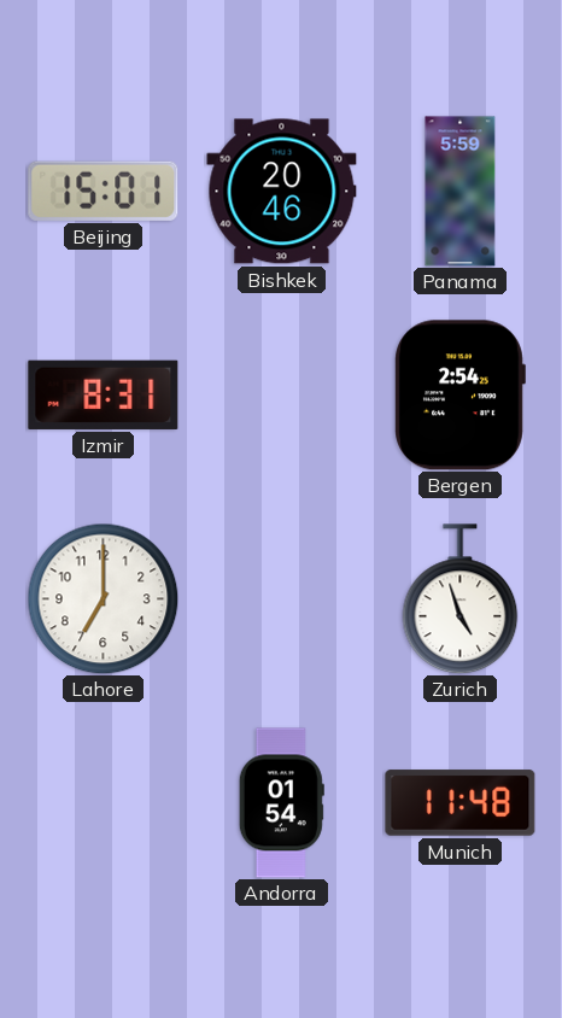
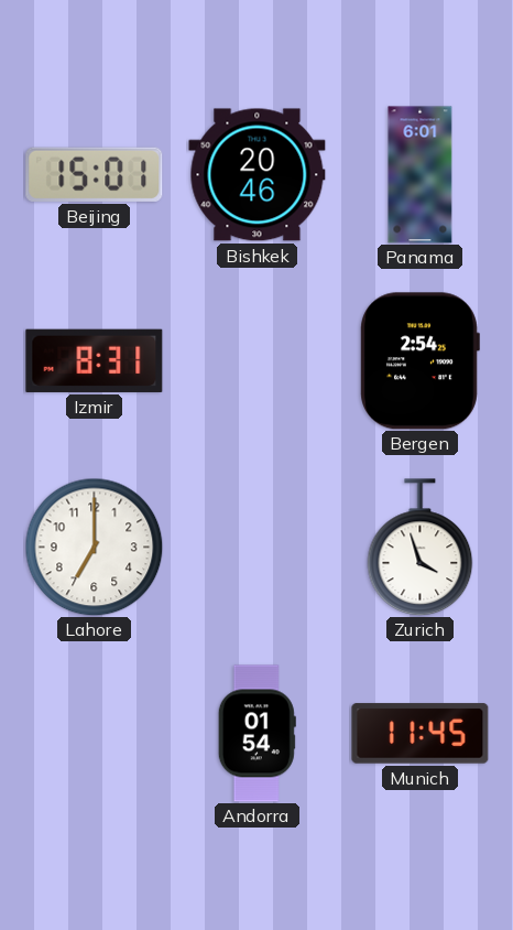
Panama: 5:59 -> 6:01 (421, 175)
Zurich: 4:57 -> 3:57 (421, 548)
Munich: 11:48 -> 11:45 (421, 734)
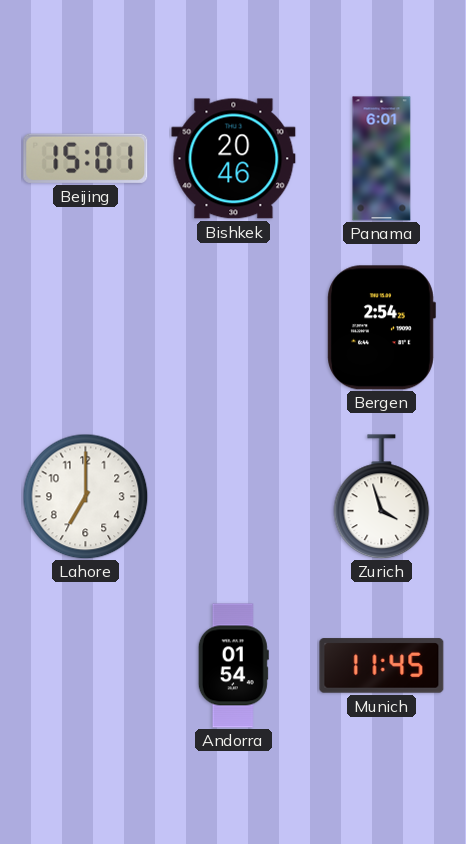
Izmir: 8:31 -> none (95, 360)
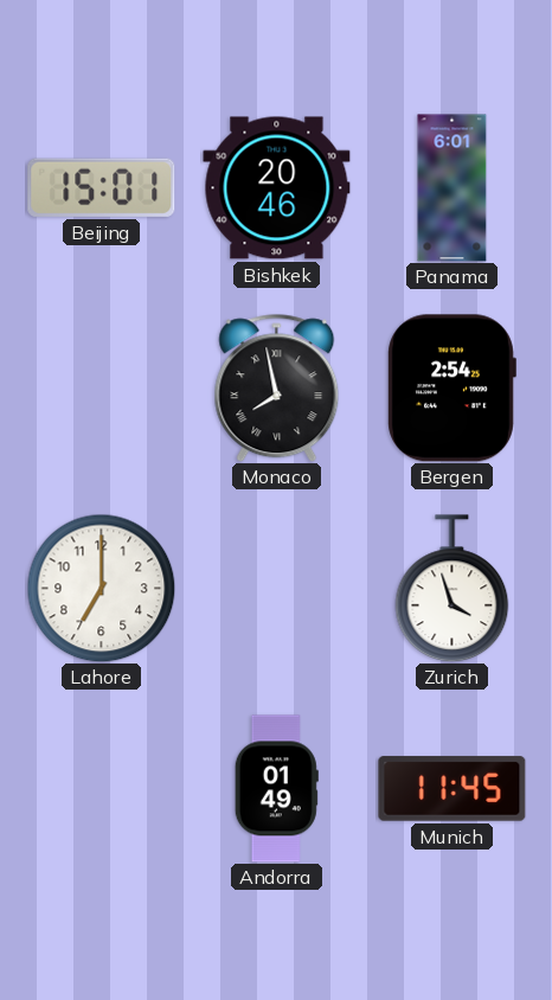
Monaco: none -> 7:58 (277, 389)
Andorra: 01:54 -> 01:49 (276, 789)
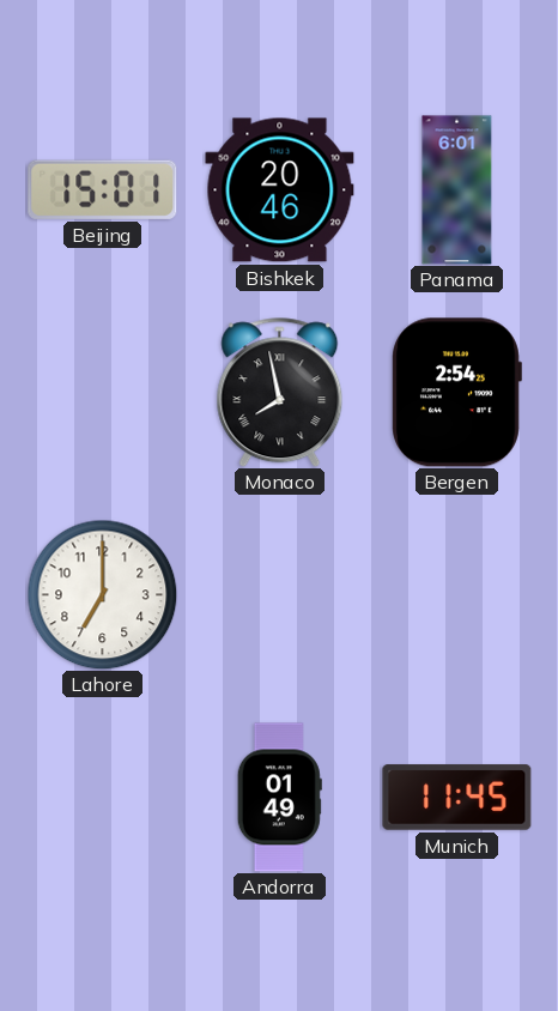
Zurich: 3:57 -> none (452, 589)
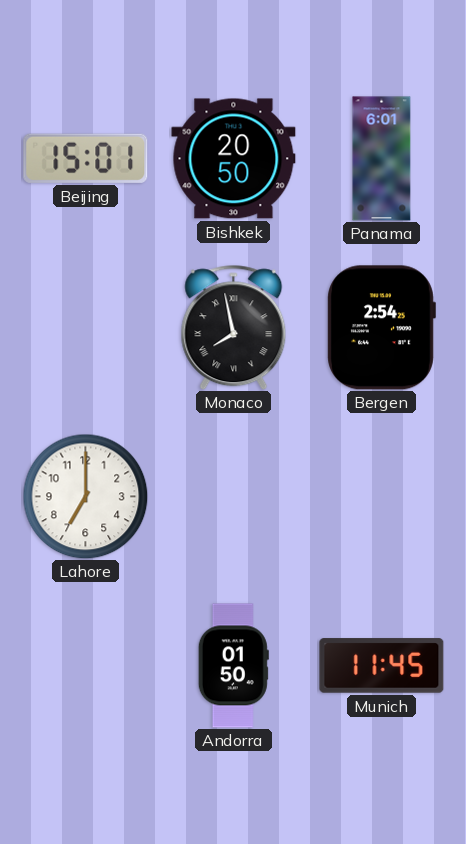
Bishkek: 20:46 -> 20:50 (234, 159)
Andorra: 01:49 -> 01:50 (233, 666)
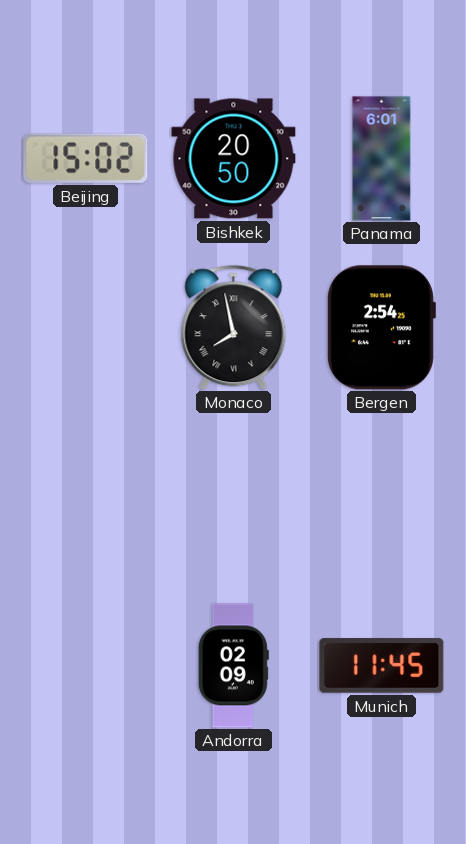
Beijing: 15:01 -> 15:02 (86, 158)
Lahore: 7:00 -> none (85, 496)
Andorra: 01:50 -> 02:09 (233, 666)
